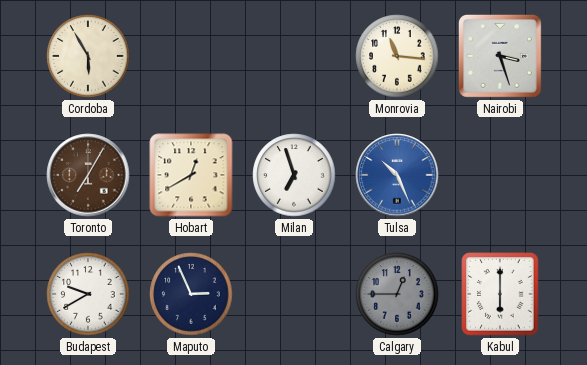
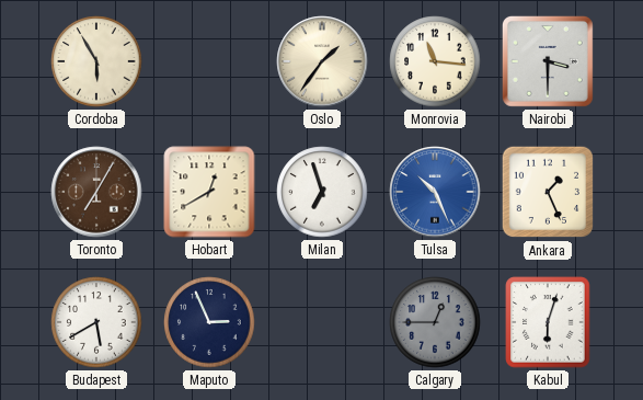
Oslo: none -> 1:36 (322, 61)
Nairobi: 3:27 -> 3:30 (548, 61)
Ankara: none -> 1:26 (548, 192)
Budapest: 9:40 -> 5:40 (96, 322)
Kabul: 6:00 -> 6:03 (548, 322)
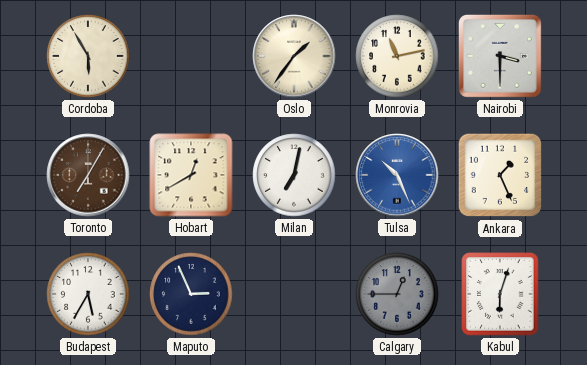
Monrovia: 11:16 -> 11:13 (397, 56)
Milan: 6:57 -> 7:02 (294, 175)
Budapest: 5:40 -> 5:35 (88, 294)
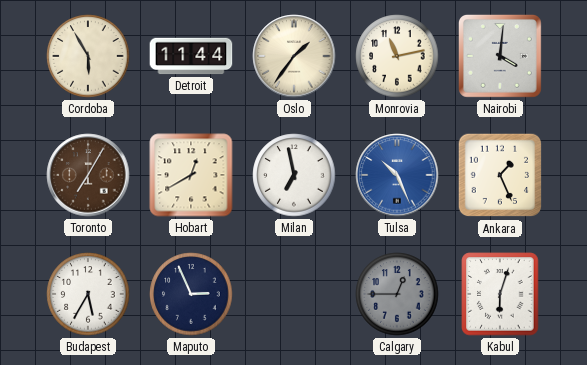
Detroit: none -> 11:44 (191, 56)
Nairobi: 3:30 -> 4:01 (500, 56)
Milan: 7:02 -> 6:58 (294, 175)
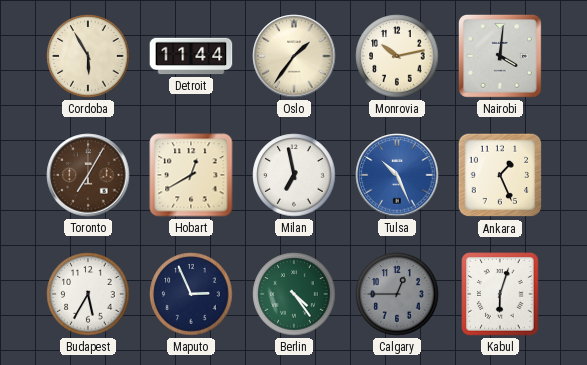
Monrovia: 11:13 -> 10:13 (397, 56)
Berlin: none -> 4:24 (294, 294)
